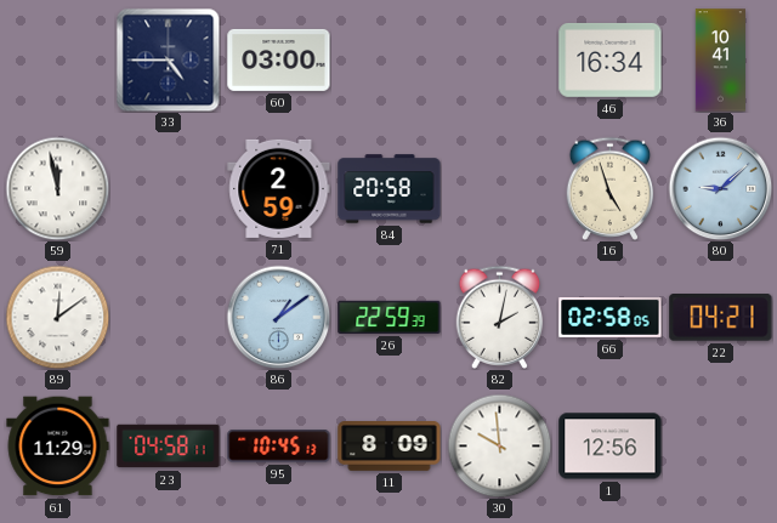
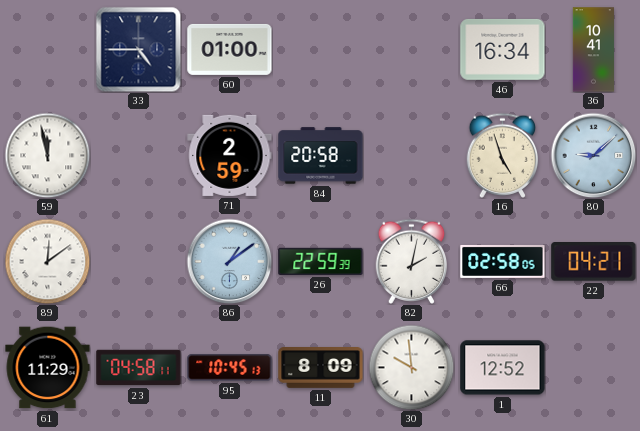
60: 03:00 -> 01:00 (230, 49)
1: 12:56 -> 12:52 (503, 368)
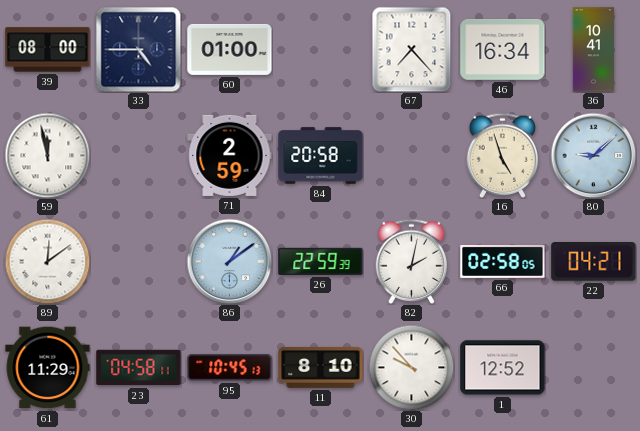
39: none -> 08:00 (48, 50)
67: none -> 7:23 (412, 49)
11: 8:09 -> 8:10 (321, 368)
30: 9:59 -> 9:53 (411, 367)
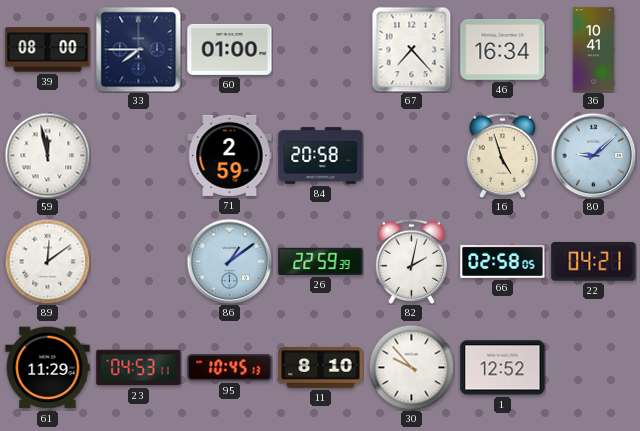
33: 4:45 -> 7:45 (138, 49)
23: 04:58 -> 04:53 (139, 368)
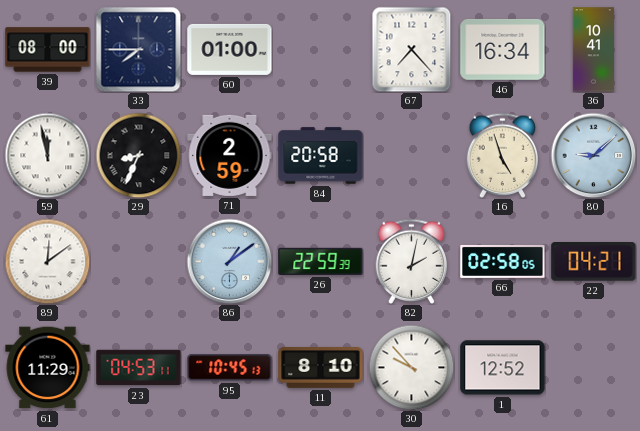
29: none -> 8:34 (138, 155)
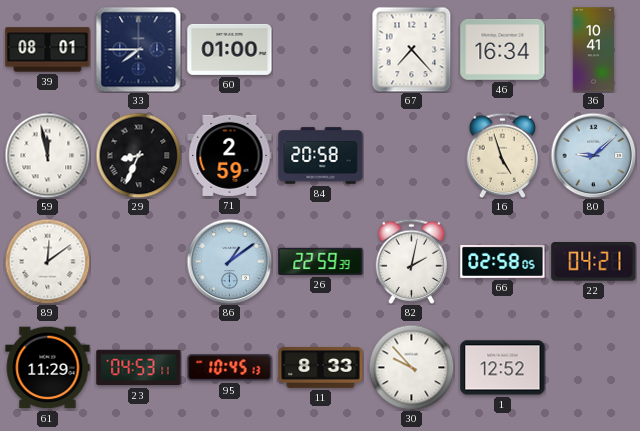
39: 08:00 -> 08:01 (48, 50)
11: 8:10 -> 8:33 (321, 368)
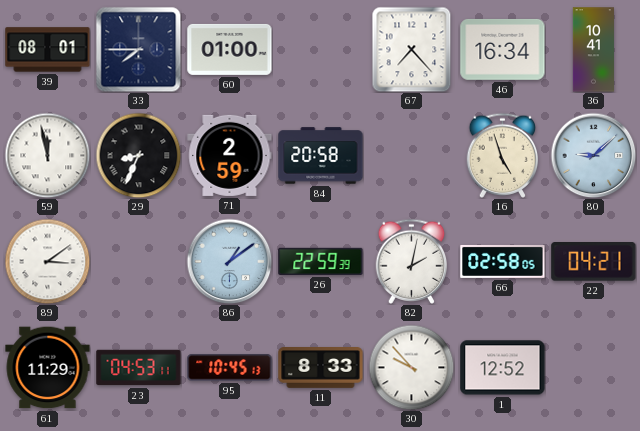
89: 12:09 -> 3:09 (47, 261)
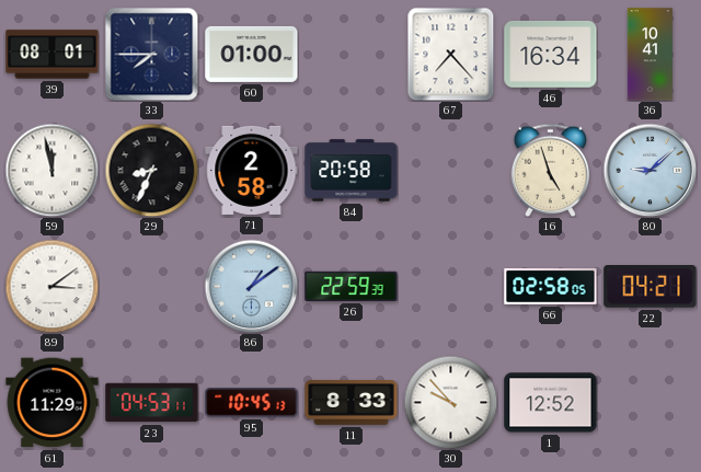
71: 2:59 -> 2:58 (252, 170)
82: 2:02 -> none (412, 261)
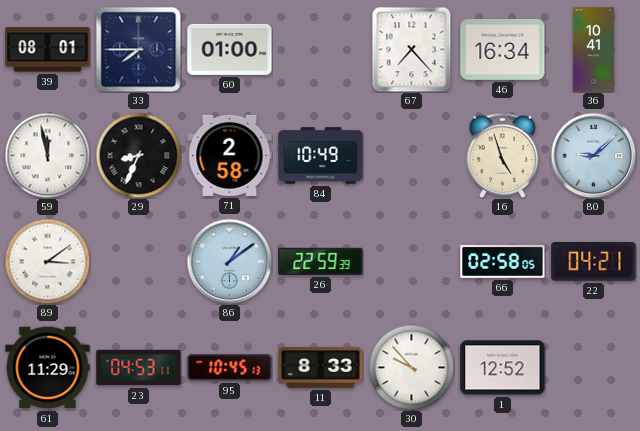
84: 20:58 -> 10:49 (321, 156)
